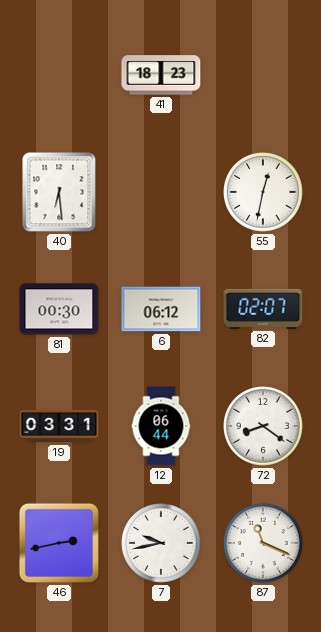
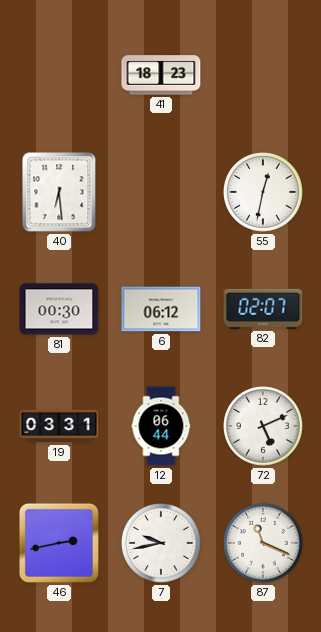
72: 8:21 -> 5:11 (263, 426)
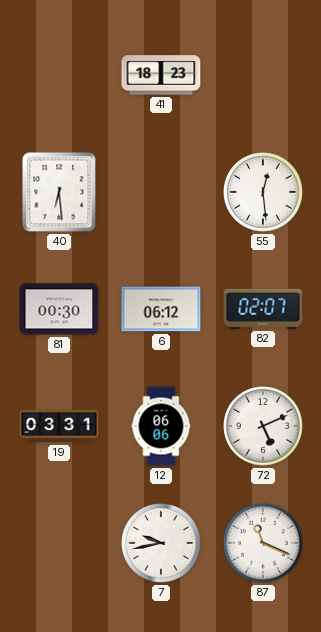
55: 12:32 -> 12:29 (263, 192)
12: 06:44 -> 06:06 (161, 426)
46: 2:43 -> none (59, 543)
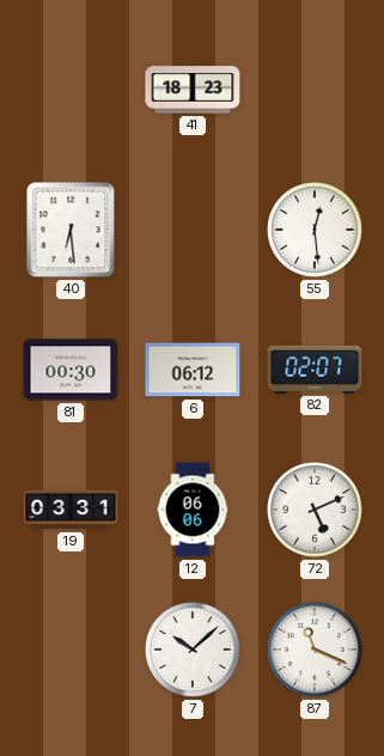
7: 9:43 -> 10:08 (193, 650)
